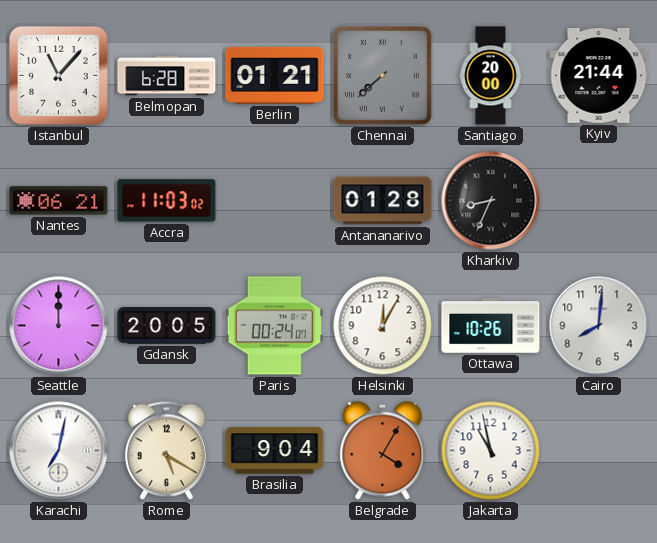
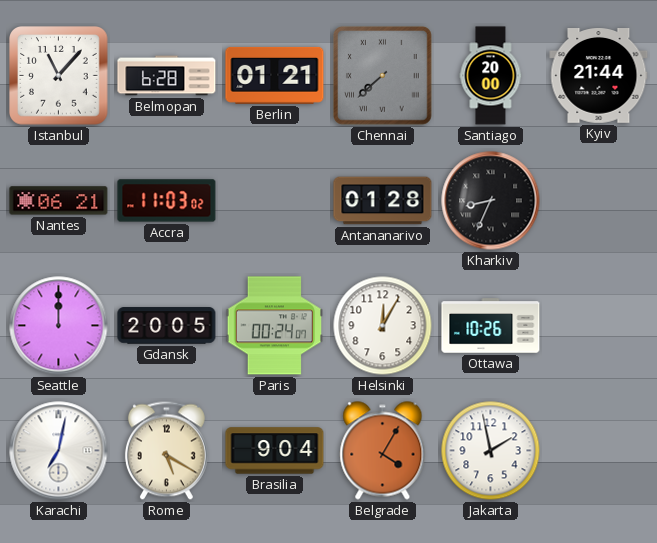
Cairo: 8:01 -> none (599, 326)
Jakarta: 10:58 -> 1:58 (491, 451)
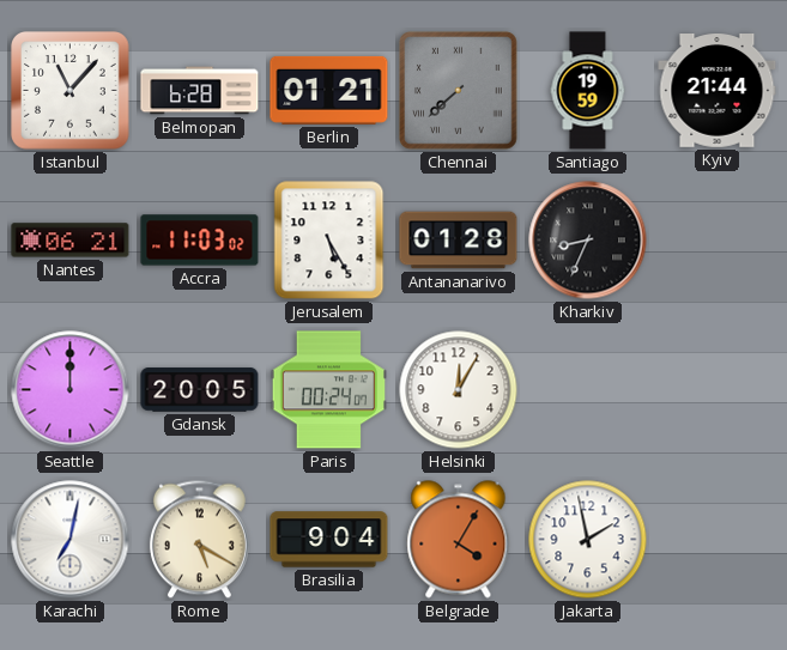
Santiago: 20:00 -> 19:59 (588, 91)
Jerusalem: none -> 5:25 (329, 241)
Ottawa: 10:26 -> none (491, 326)
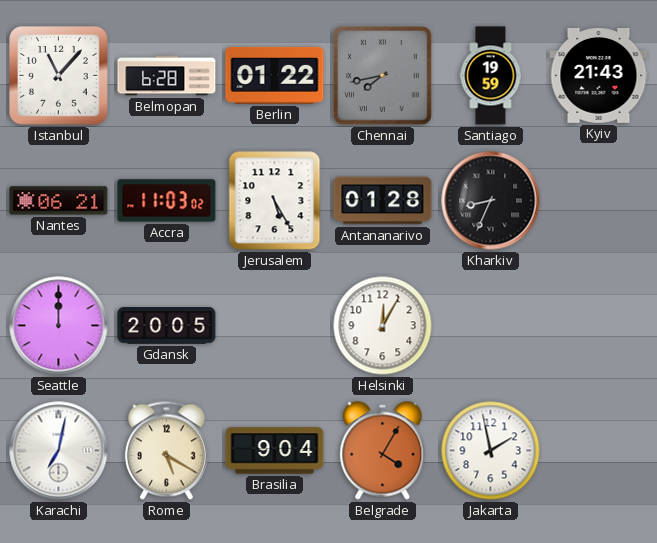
Berlin: 01:21 -> 01:22 (275, 75)
Chennai: 7:38 -> 7:43 (383, 76)
Kyiv: 21:44 -> 21:43 (599, 76)
Paris: 00:24 -> none (329, 390)
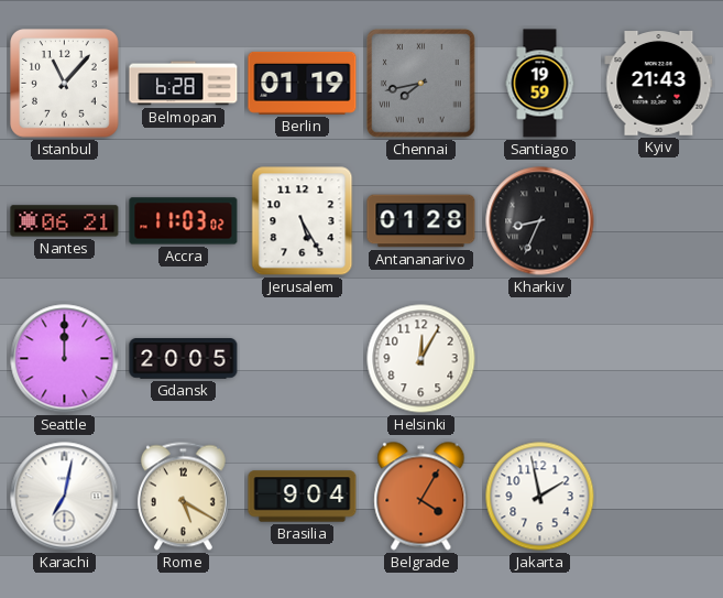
Berlin: 01:22 -> 01:19 (303, 83)
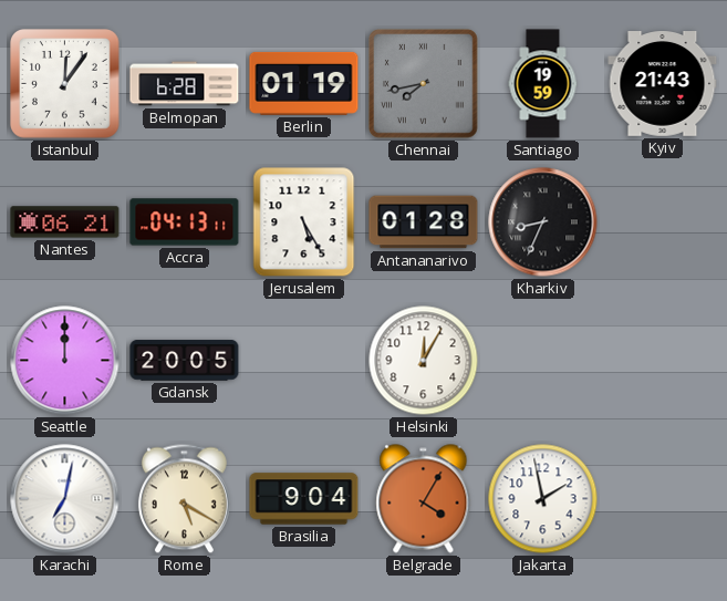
Istanbul: 11:07 -> 12:06 (65, 84)
Accra: 11:03 -> 04:13 (185, 222)
